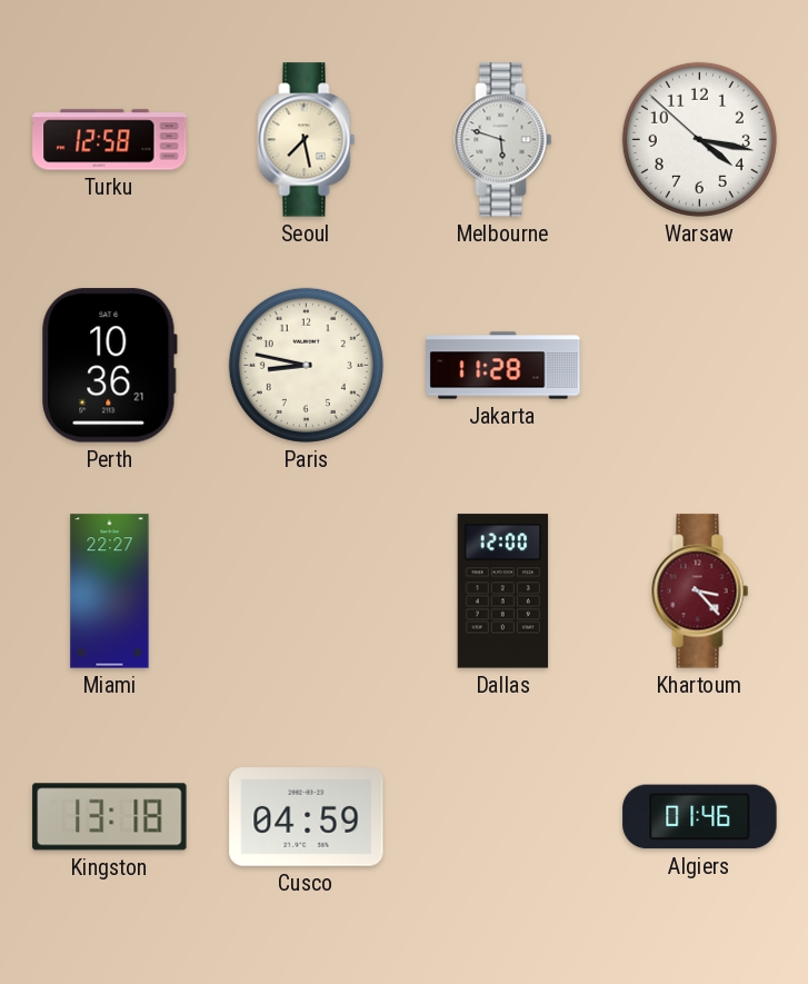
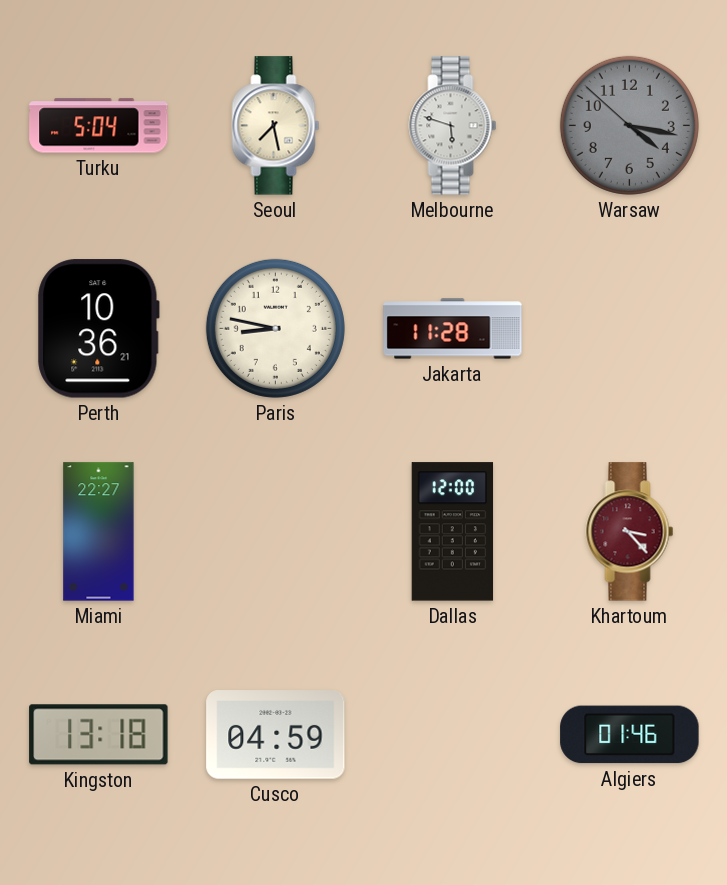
Turku: 12:58 -> 5:04 (99, 126)
Warsaw dial: white -> grey (629, 125)
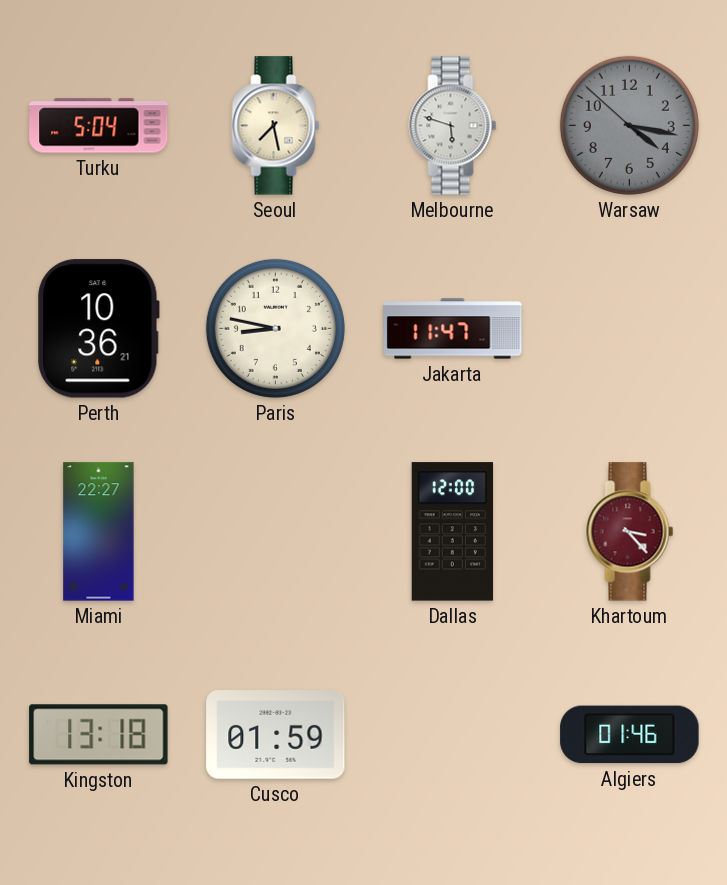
Jakarta: 11:28 -> 11:47 (453, 329)
Cusco: 04:59 -> 01:59 (276, 735)
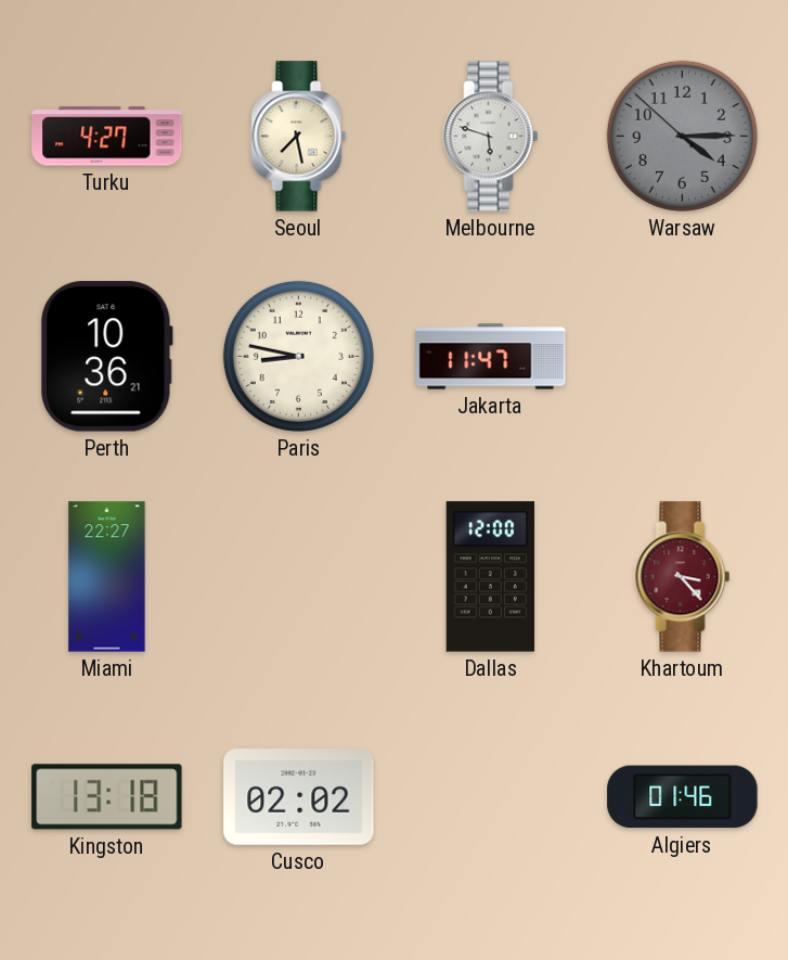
Turku: 5:04 -> 4:27 (107, 137)
Warsaw: 4:16 -> 4:14 (682, 136)
Cusco: 01:59 -> 02:02 (299, 797)
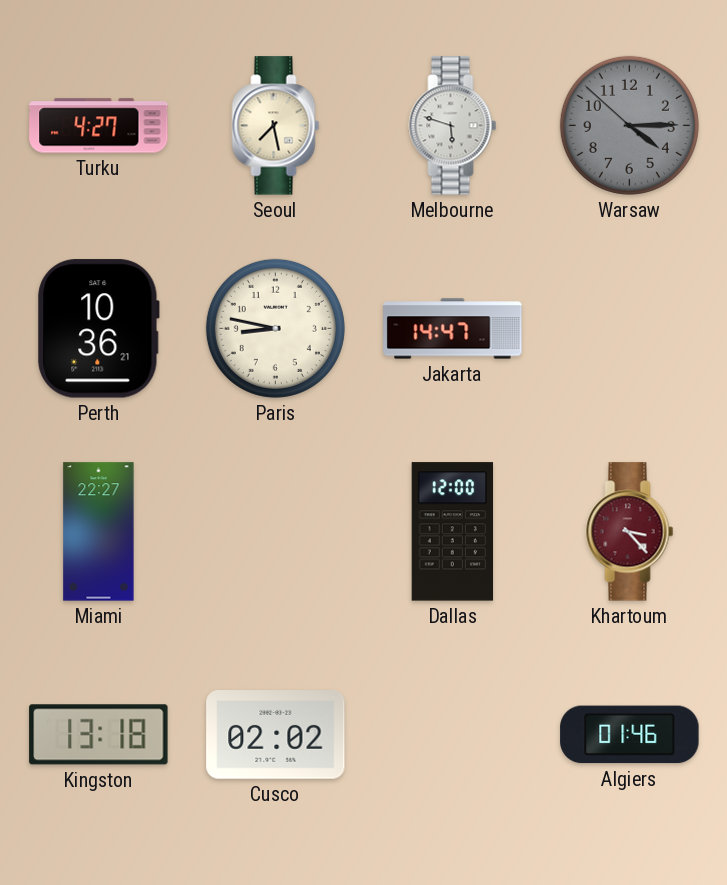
Jakarta: 11:47 -> 14:47 (453, 329)
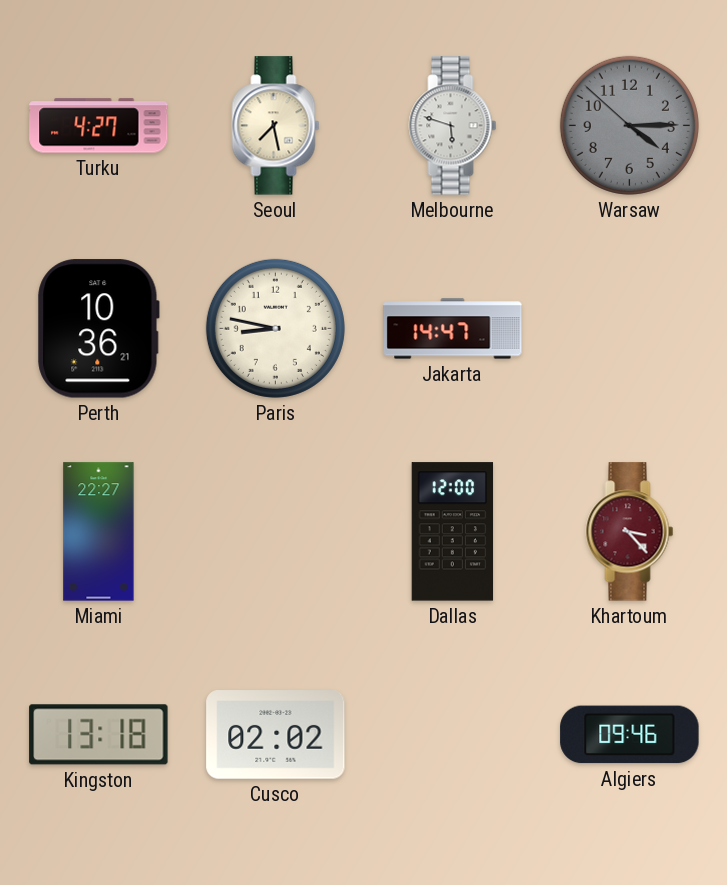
Algiers: 01:46 -> 09:46 (630, 735)
